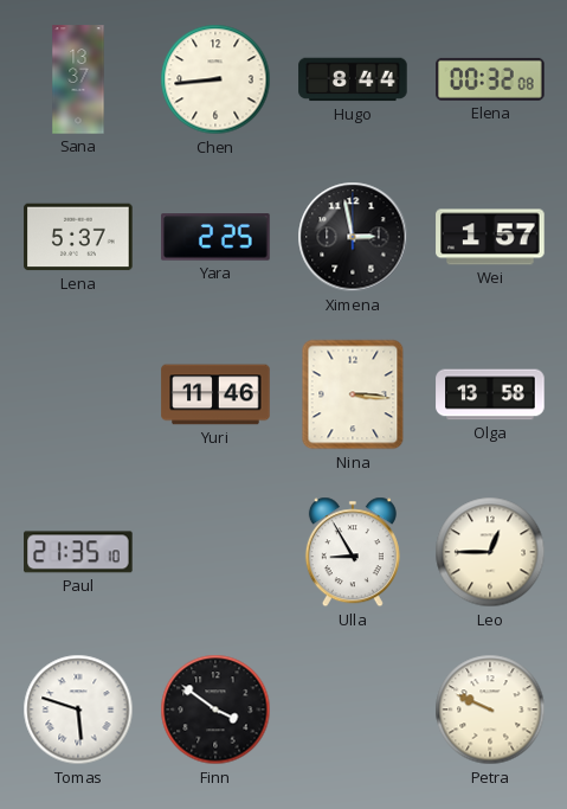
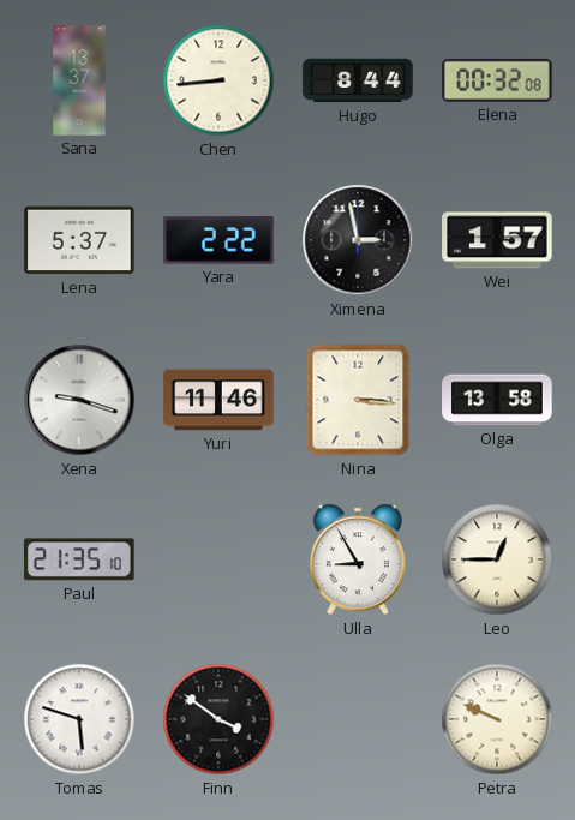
Yara: 2:25 -> 2:22 (218, 240)
Xena: none -> 9:18 (79, 400)
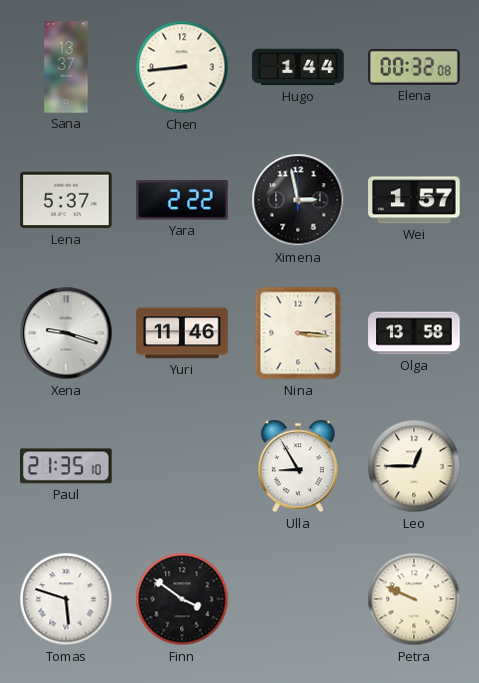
Hugo: 8:44 -> 1:44 (298, 67)
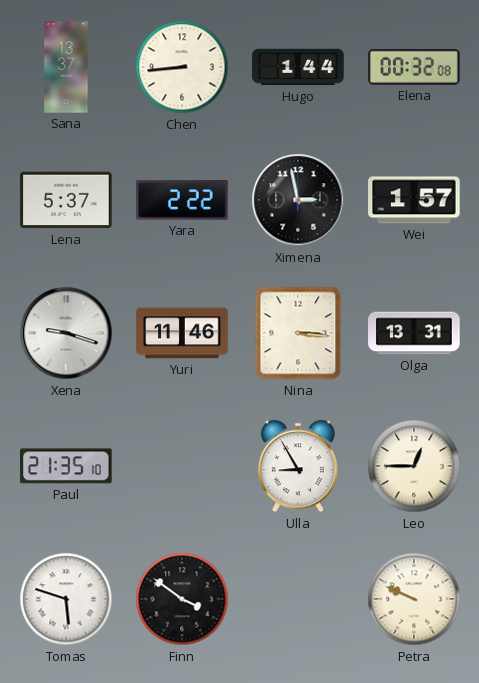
Olga: 13:58 -> 13:31 (414, 333)
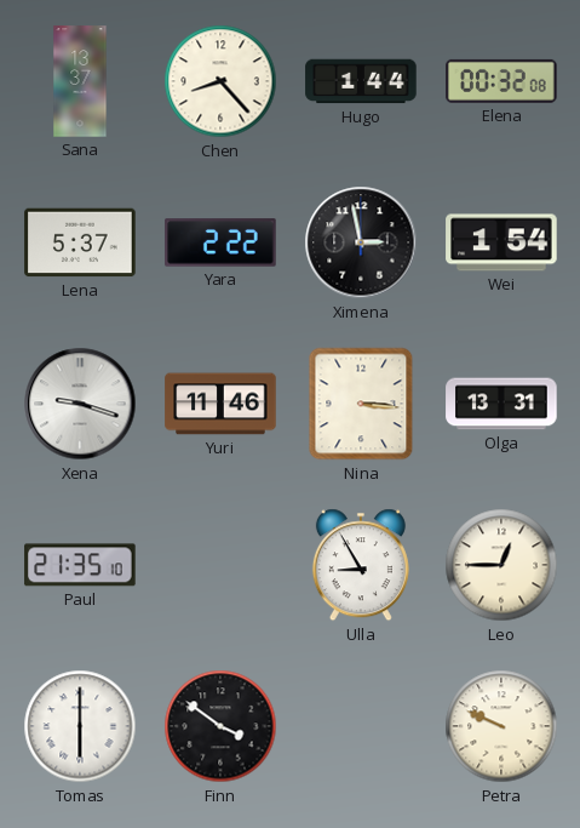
Chen: 8:44 -> 8:23 (220, 81)
Wei: 1:57 -> 1:54 (501, 242)
Tomas: 5:48 -> 6:00 (80, 726)
